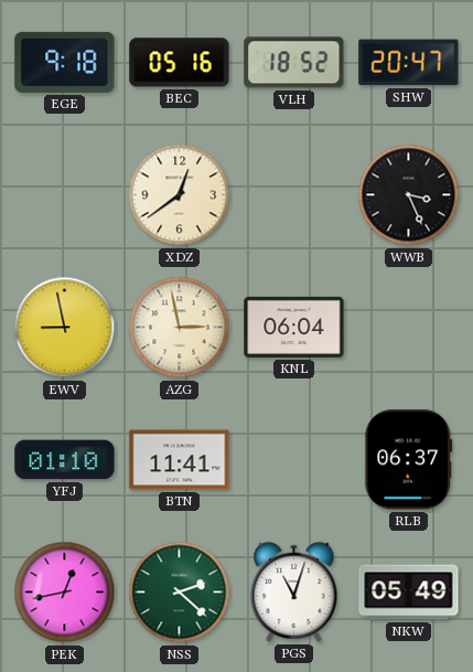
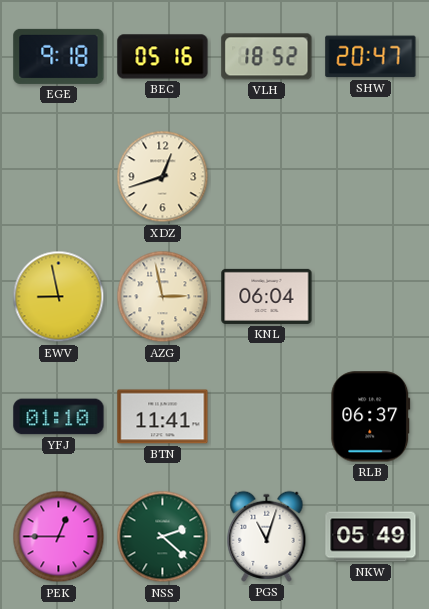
XDZ: 12:39 -> 12:42 (163, 177)
WWB: 3:26 -> none (409, 195)
PEK: 12:43 -> 12:45 (59, 537)
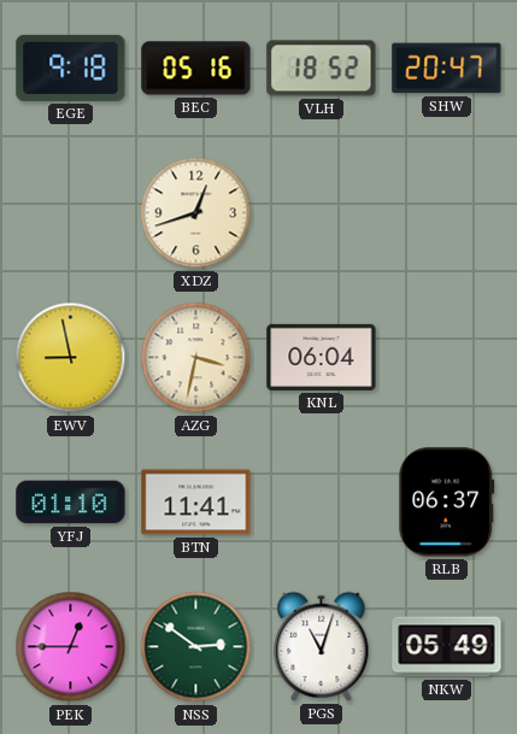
AZG: 2:58 -> 3:32 (196, 358)
NSS: 2:22 -> 2:51 (196, 647)
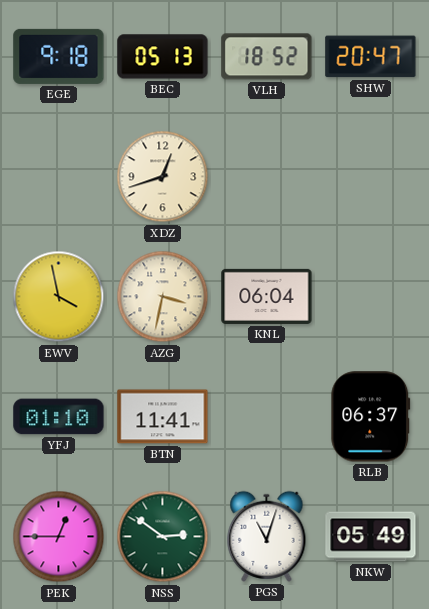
BEC: 05:16 -> 05:13 (163, 57)
EWV: 8:58 -> 3:58 (59, 297)
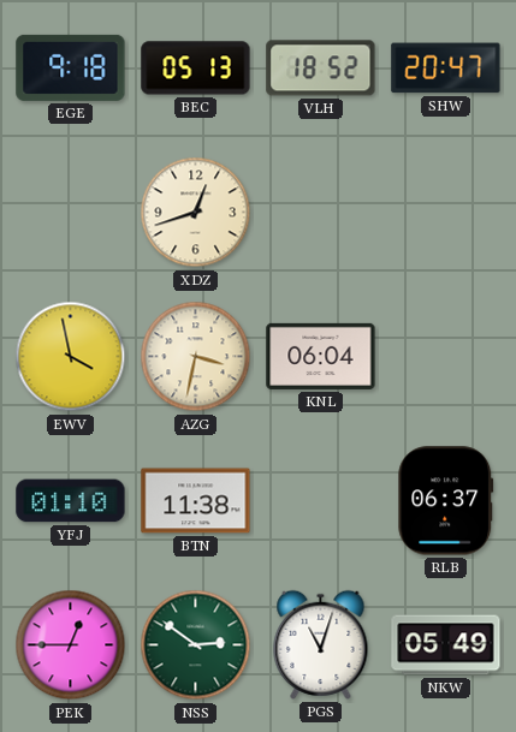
BTN: 11:41 -> 11:38 (196, 501)
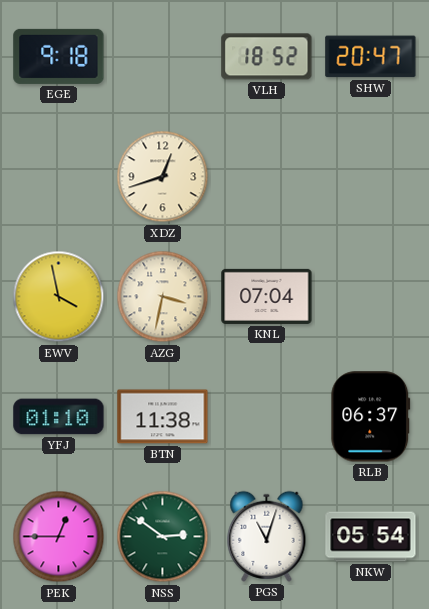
BEC: 05:13 -> none (196, 69)
KNL: 06:04 -> 07:04 (267, 296)
NKW: 05:49 -> 05:54 (371, 537)
